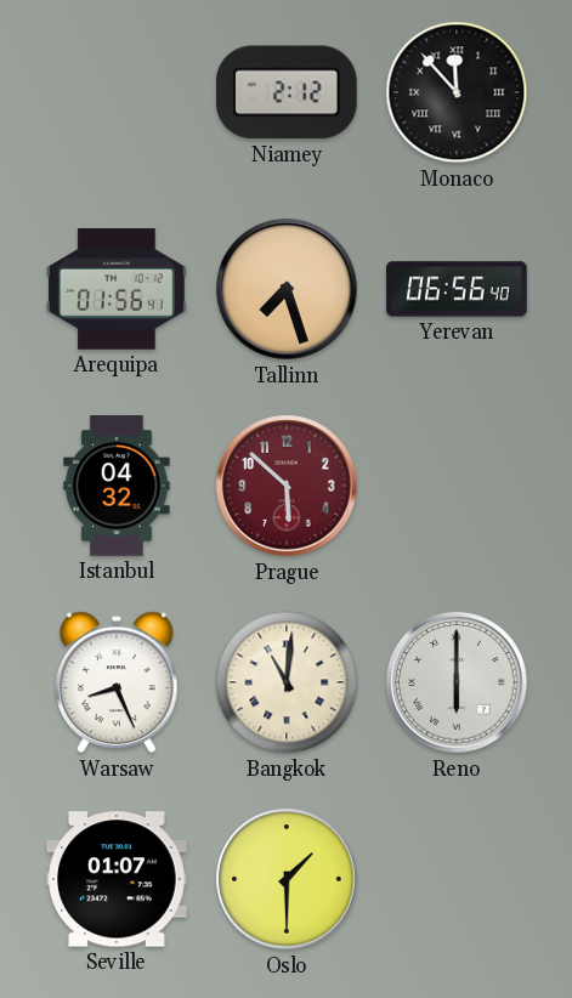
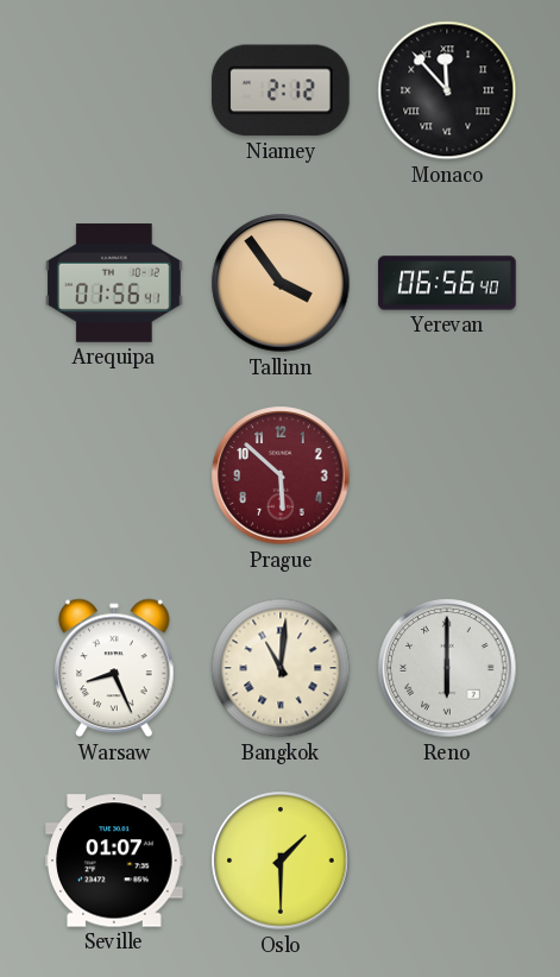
Tallinn: 7:27 -> 3:54 (281, 283)
Istanbul: 04:32 -> none (117, 486)
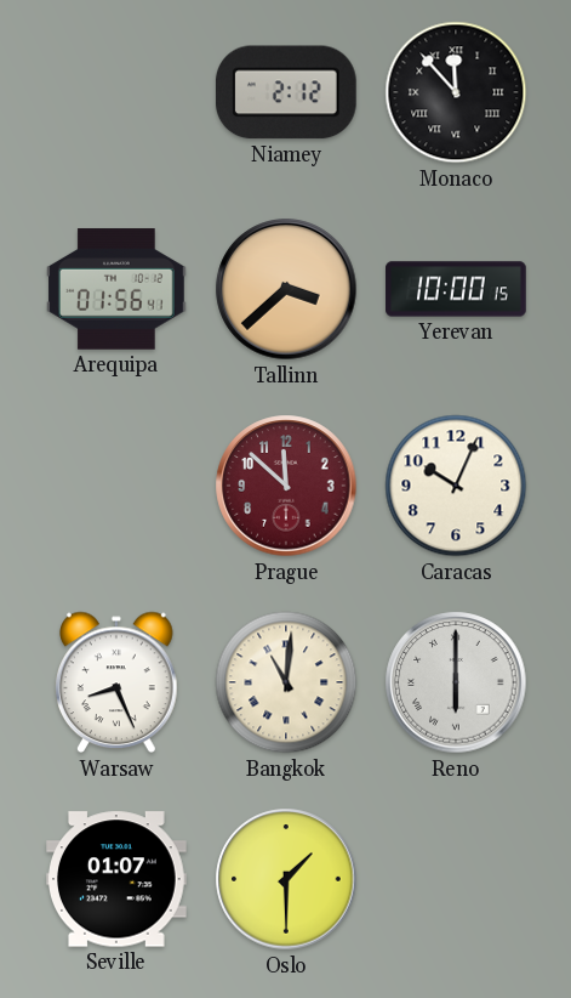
Tallinn: 3:54 -> 3:38 (286, 289)
Yerevan: 06:56 -> 10:00 (456, 289)
Prague: 5:52 -> 11:52 (286, 486)
Caracas: none -> 10:04 (456, 486)
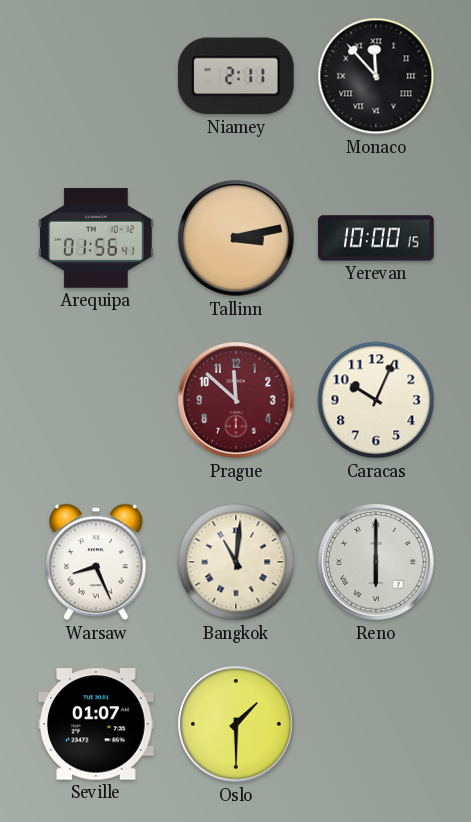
Niamey: 2:12 -> 2:11 (236, 76)
Tallinn: 3:38 -> 3:13 (236, 238)
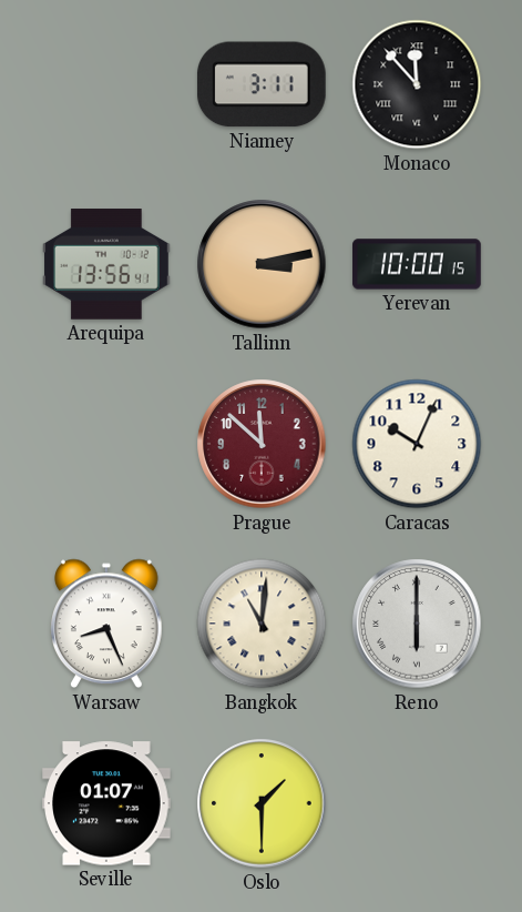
Niamey: 2:11 -> 3:11 (262, 84)
Arequipa: 01:56 -> 13:56 (108, 264)
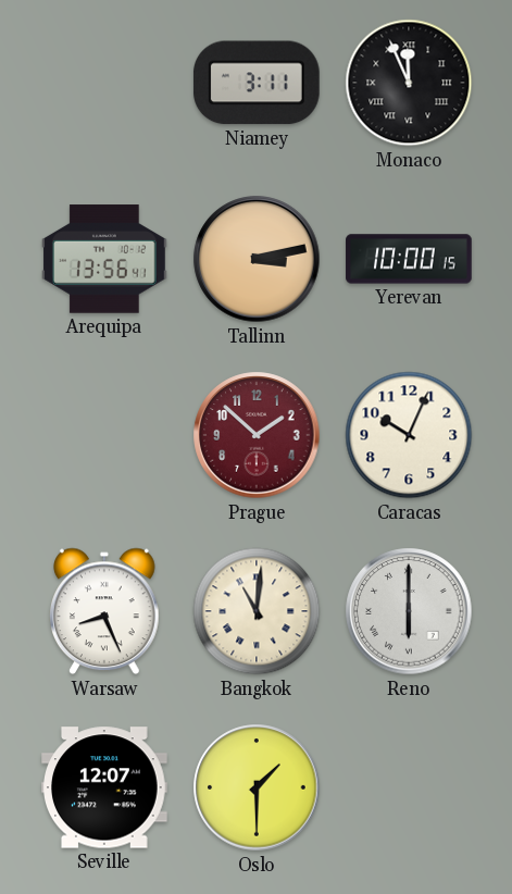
Monaco: 11:53 -> 11:56 (409, 83)
Prague: 11:52 -> 1:52 (257, 435)
Seville: 01:07 -> 12:07 (105, 787)
